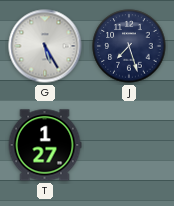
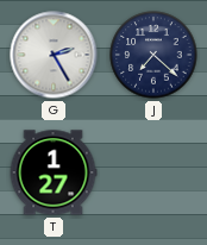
G: 5:25 -> 2:25 (54, 55)
J: 7:27 -> 7:22 (153, 55)
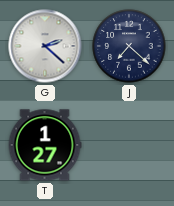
G: 2:25 -> 2:22 (45, 46)
